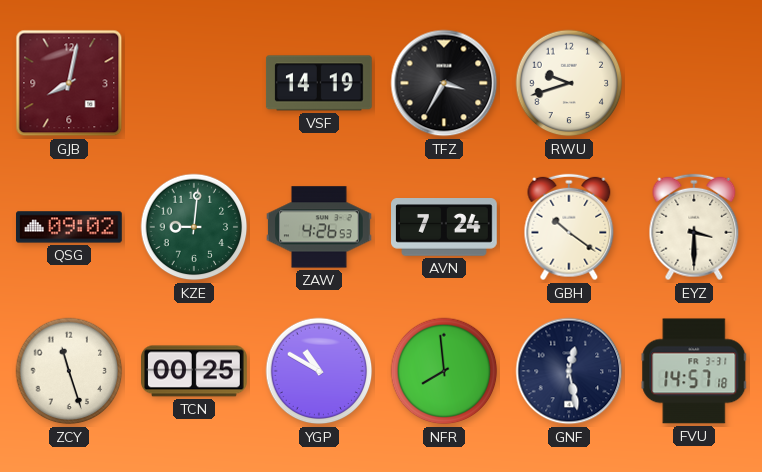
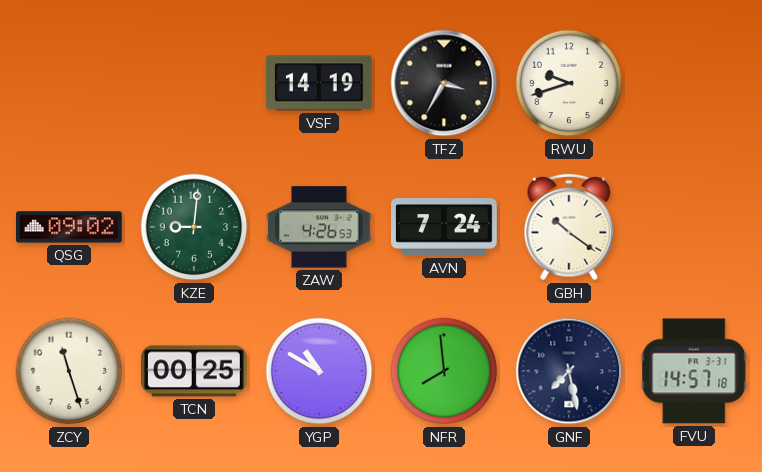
GJB: 8:02 -> none (69, 83)
EYZ: 3:30 -> none (694, 227)
GNF: 12:28 -> 7:28 (569, 371)
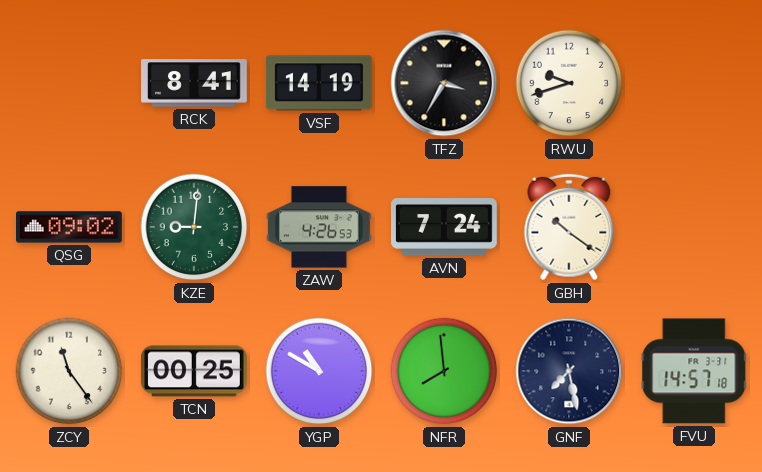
RCK: none -> 8:41 (194, 83)
ZCY: 11:27 -> 11:24 (69, 371)
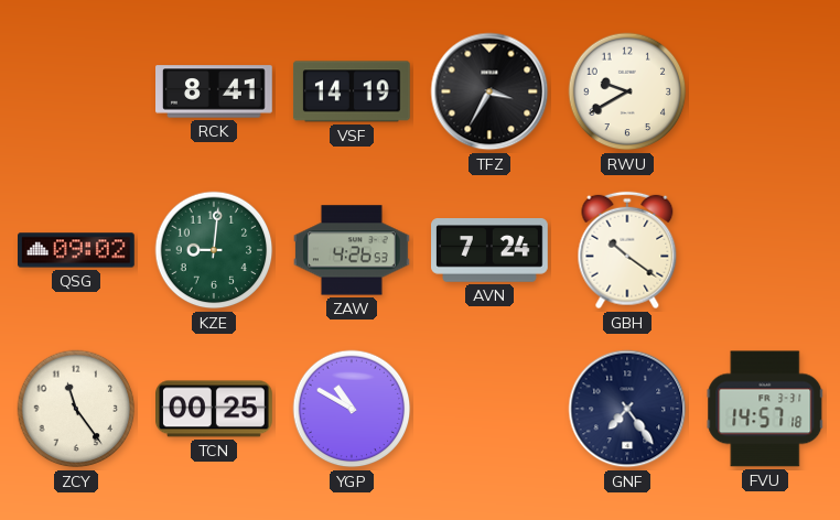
RWU: 9:42 -> 9:40 (627, 91)
NFR: 7:59 -> none (444, 371)
GNF: 7:28 -> 7:24 (627, 409)
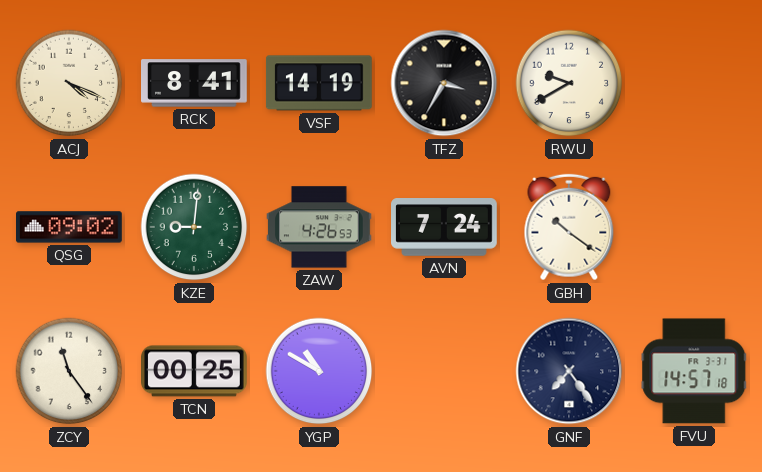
ACJ: none -> 4:19 (69, 83)
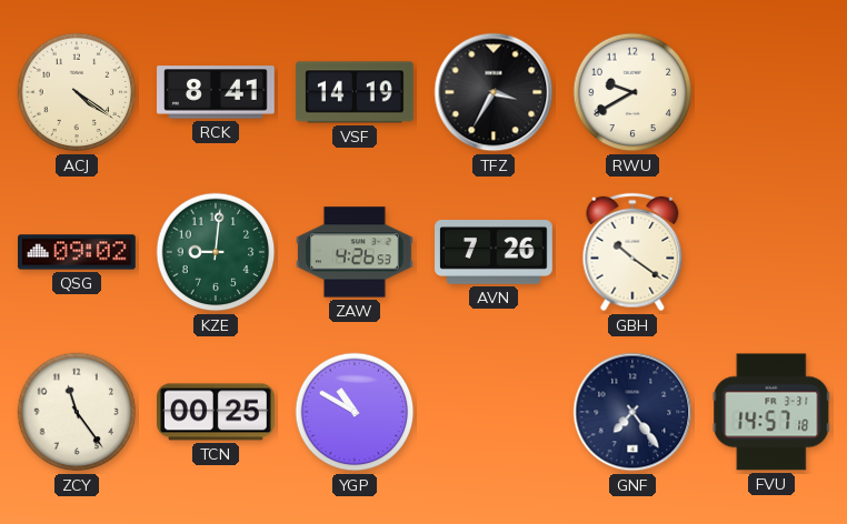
ACJ: 4:19 -> 4:21 (77, 92)
AVN: 7:24 -> 7:26 (494, 252)
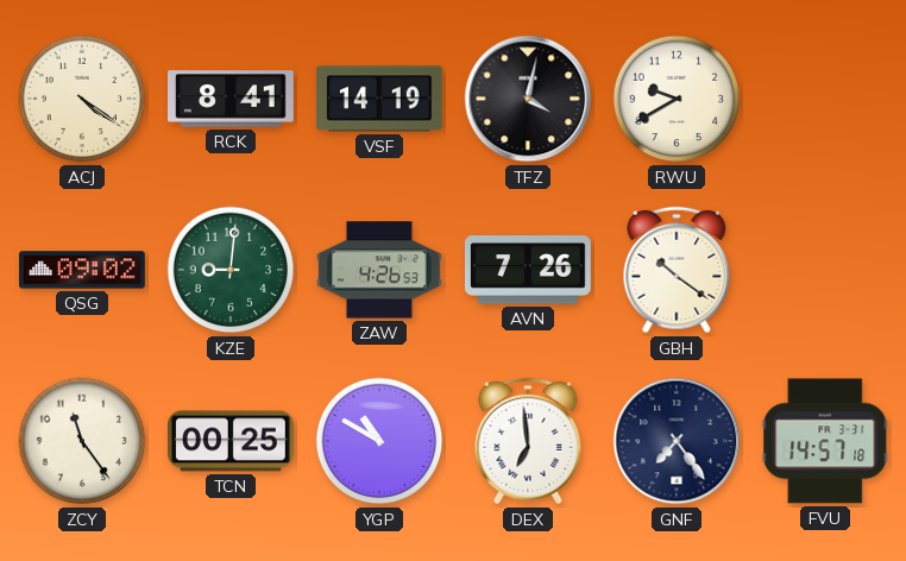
TFZ: 3:35 -> 4:02 (528, 99)
DEX: none -> 6:59 (528, 441)
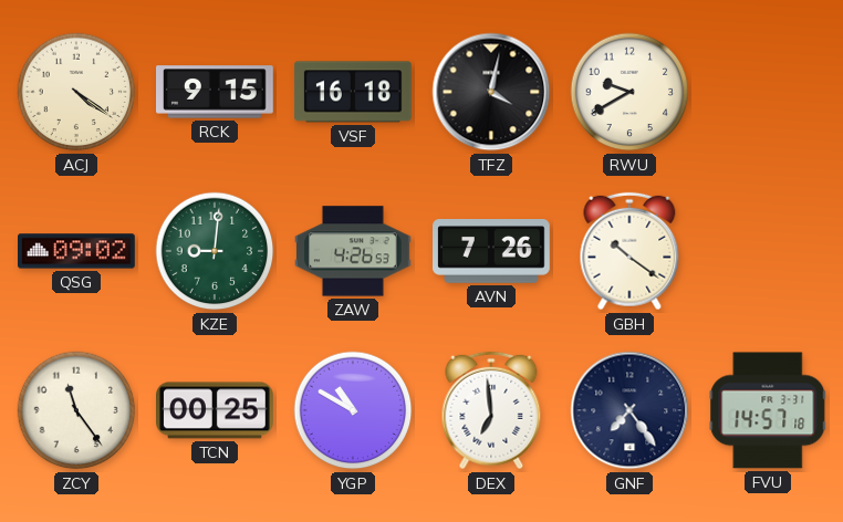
RCK: 8:41 -> 9:15 (215, 92)
VSF: 14:19 -> 16:18 (353, 92)
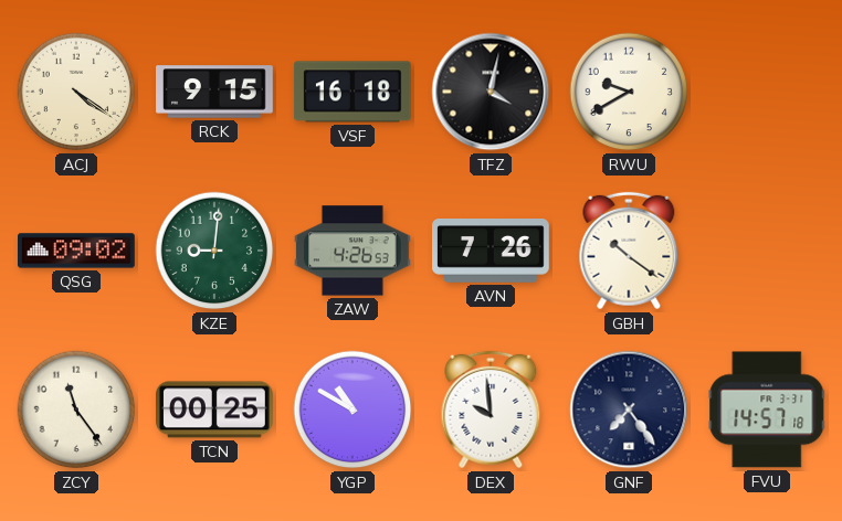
DEX: 6:59 -> 9:59 (491, 410)
